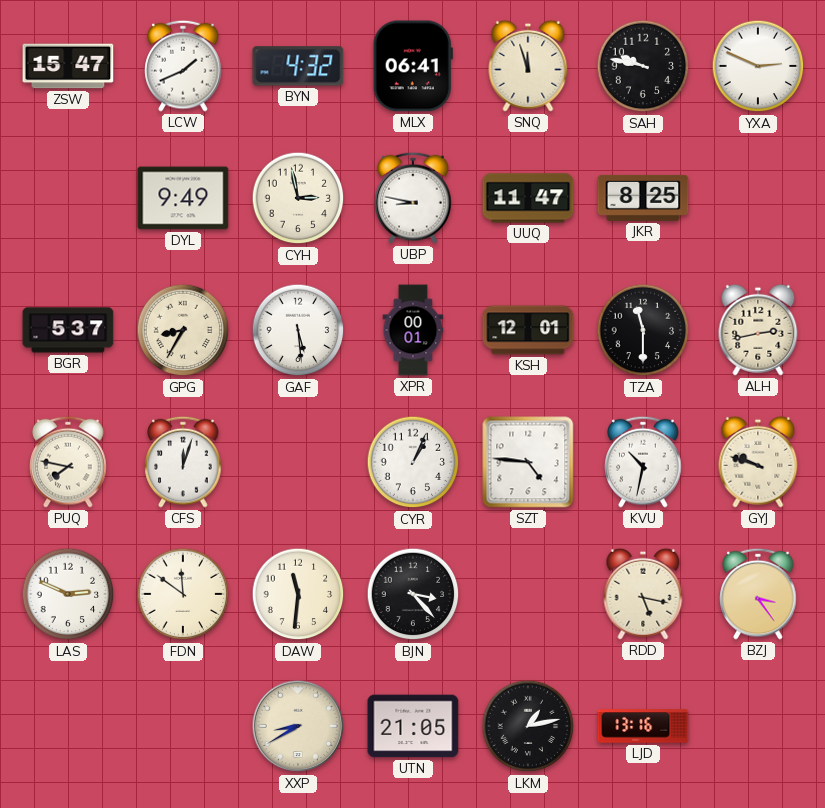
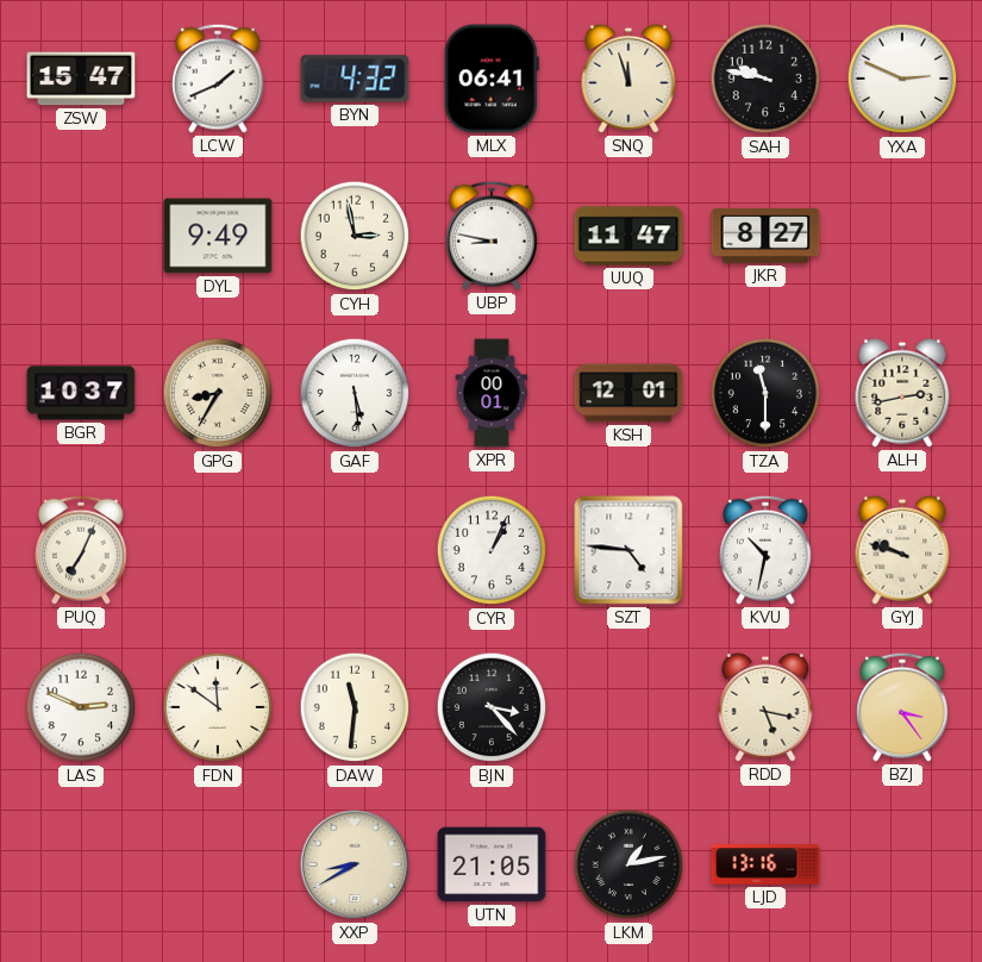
JKR: 8:25 -> 8:27 (765, 236)
BGR: 5:37 -> 10:37 (81, 393)
PUQ: 7:47 -> 7:04 (81, 550)
CFS: 12:03 -> none (183, 462)
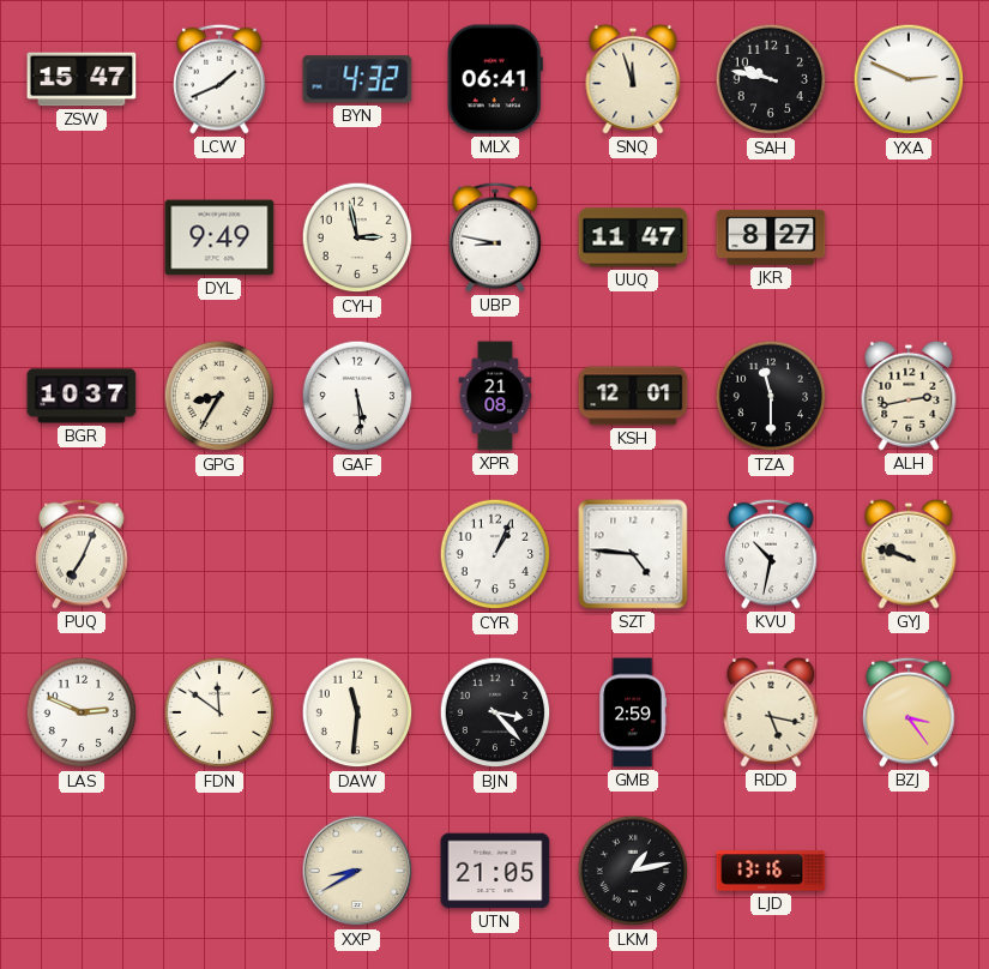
XPR: 00:01 -> 21:08 (495, 396)
GMB: none -> 2:59 (633, 712)
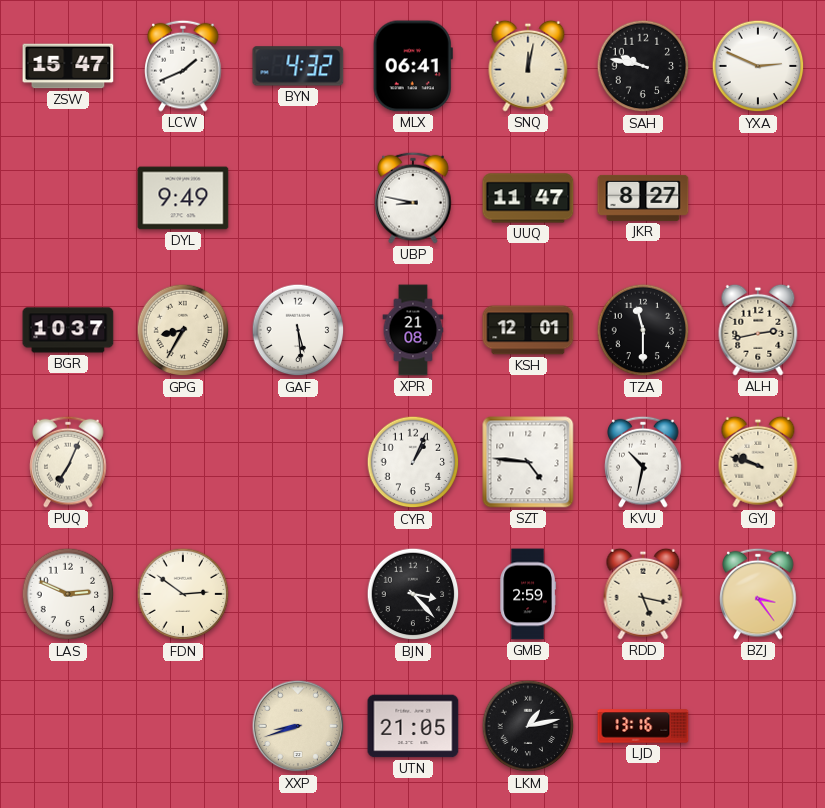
SNQ: 11:57 -> 12:02 (528, 66)
CYH: 2:58 -> none (357, 237)
FDN: 11:51 -> 2:51 (183, 594)
DAW: 11:31 -> none (357, 712)
XXP: 8:40 -> 8:42 (298, 726)
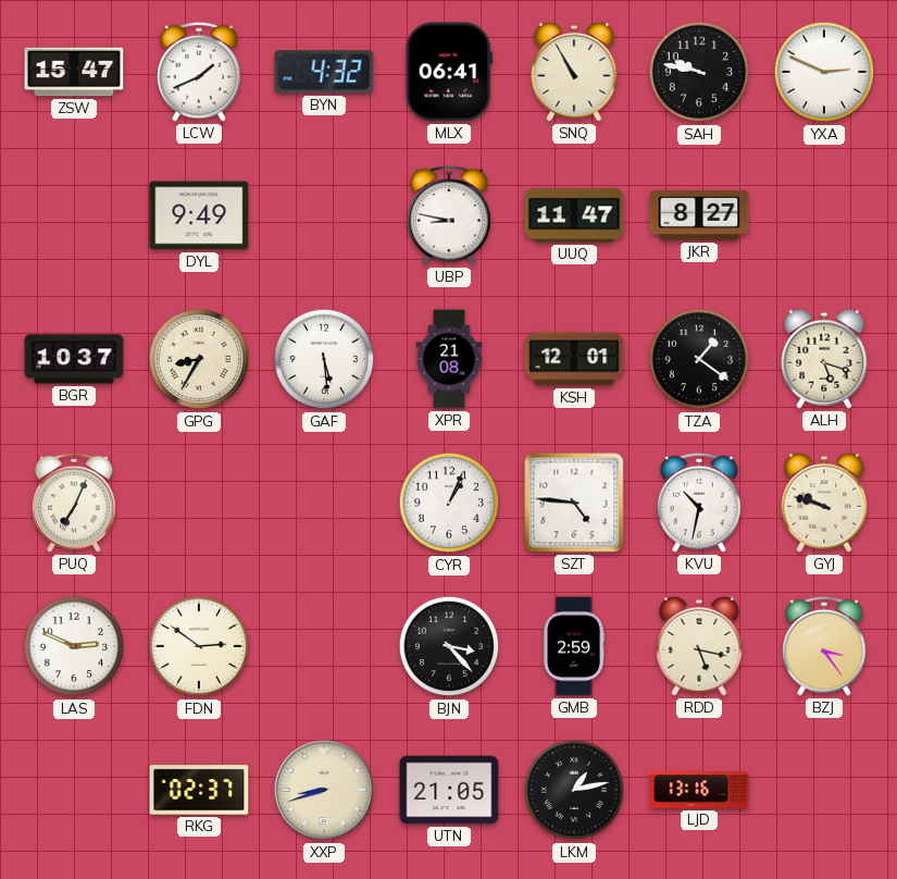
SNQ: 12:02 -> 10:55 (574, 72)
TZA: 11:30 -> 1:21 (699, 359)
ALH: 2:43 -> 5:18 (824, 359)
RKG: none -> 02:37 (199, 790)
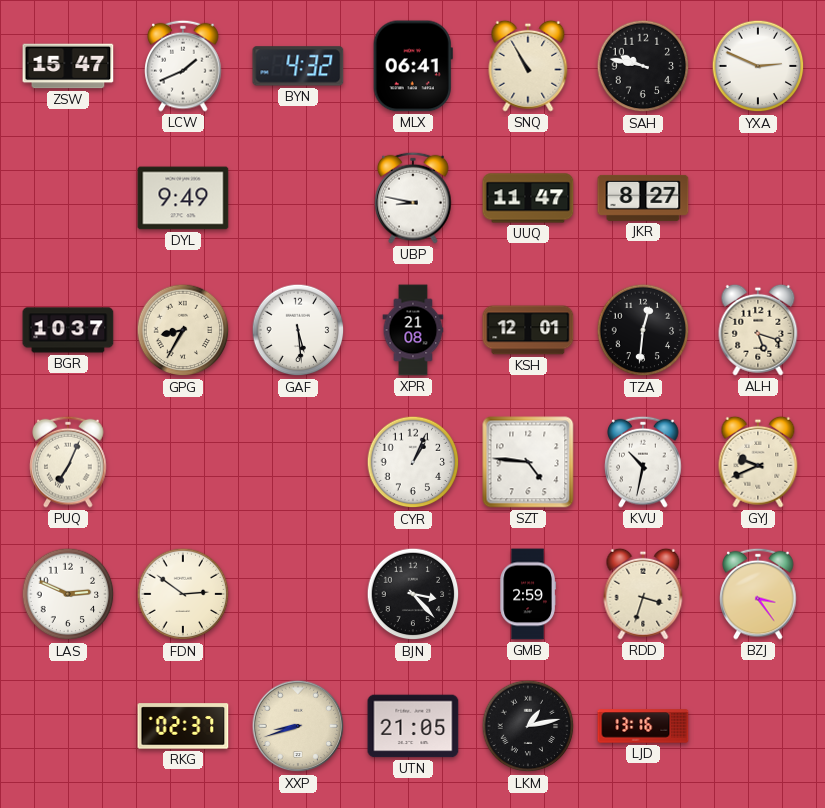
TZA: 1:21 -> 12:31 (643, 330)
GYJ: 9:48 -> 9:41 (758, 462)
RDD: 5:17 -> 3:33 (643, 594)
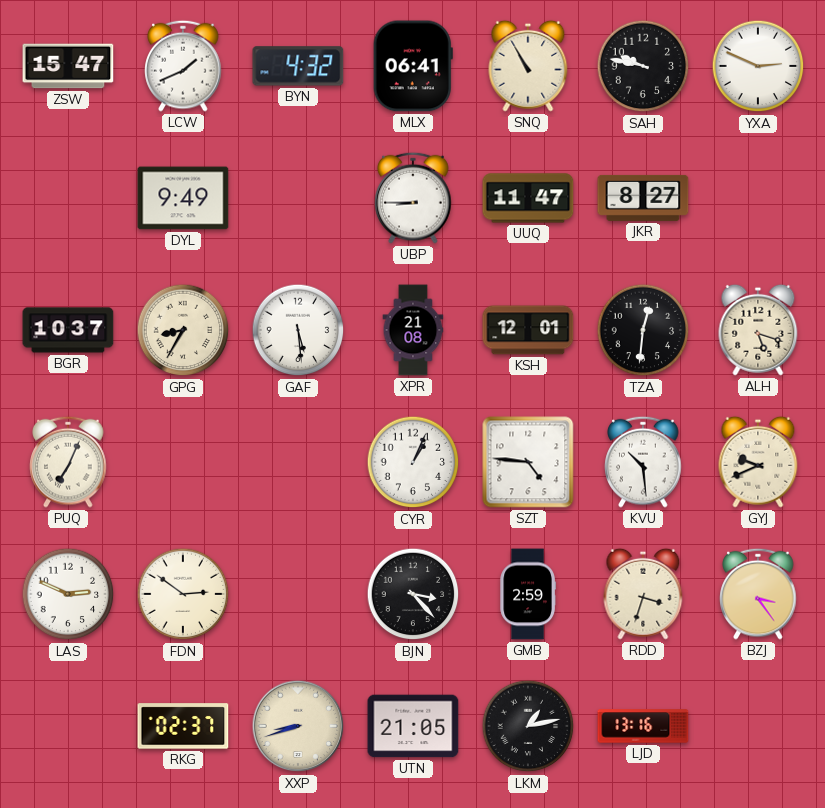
UBP: 8:47 -> 8:45 (413, 198)
KVU: 10:32 -> 10:29 (643, 462)
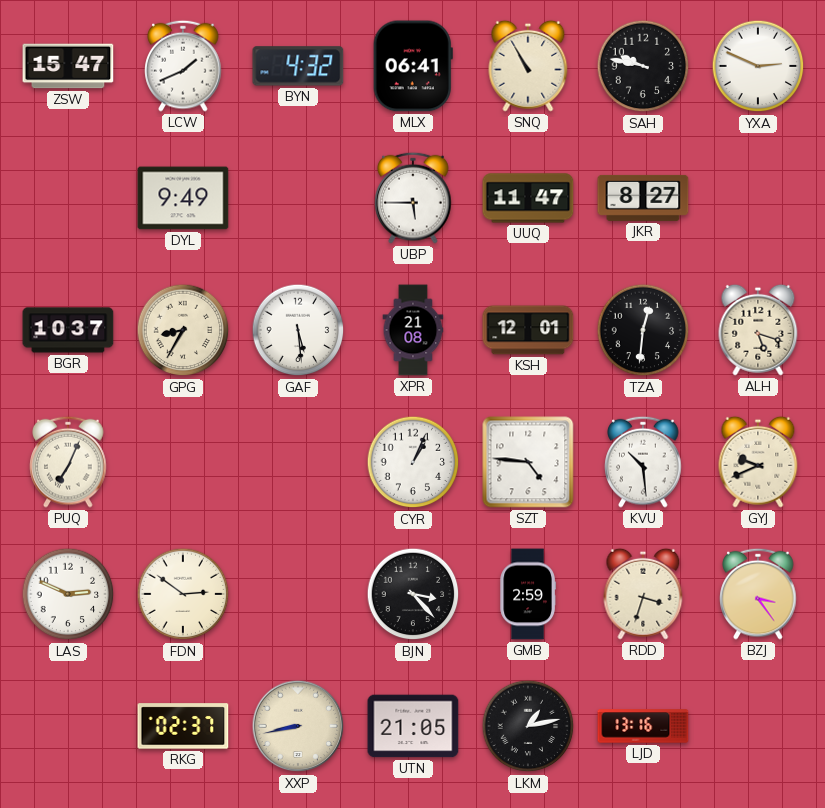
UBP: 8:45 -> 5:45 (413, 198)
XXP: 8:42 -> 8:43 (298, 726)
